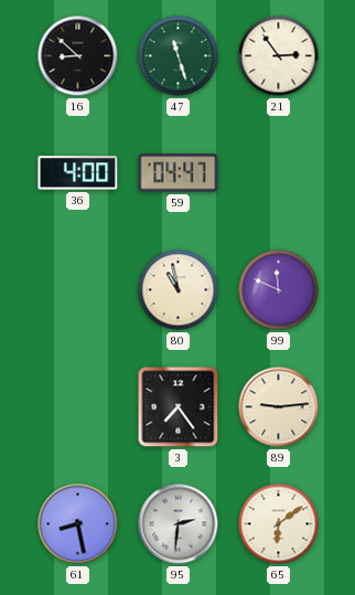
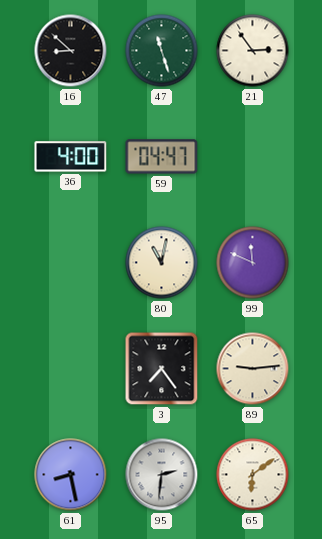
80: 10:58 -> 11:02 (162, 263)
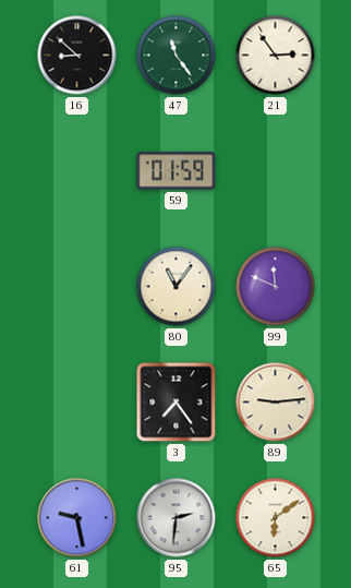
47: 11:27 -> 11:24 (177, 56)
36: 4:00 -> none (71, 157)
59: 04:47 -> 01:59 (177, 171)
80: 11:02 -> 11:06 (177, 287)
61: 8:28 -> 9:28 (77, 518)
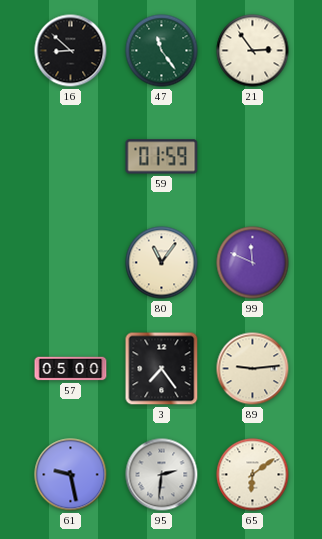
57: none -> 05:00 (71, 369)
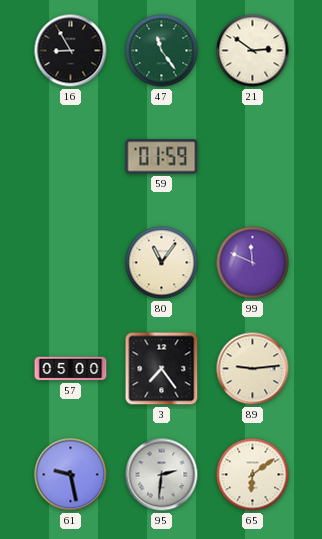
16: 8:52 -> 8:55 (71, 51)
21: 2:54 -> 2:51 (253, 51)
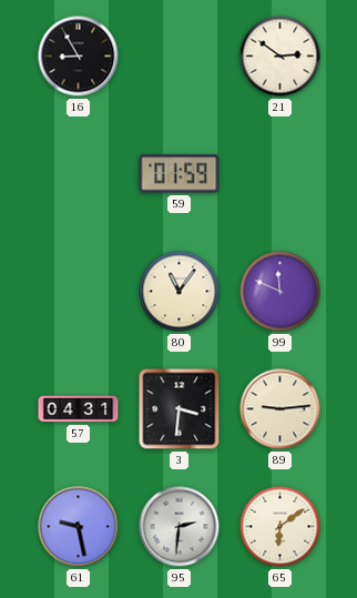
47: 11:24 -> none (162, 51)
57: 05:00 -> 04:31 (79, 409)
3: 7:24 -> 3:31 (180, 409)
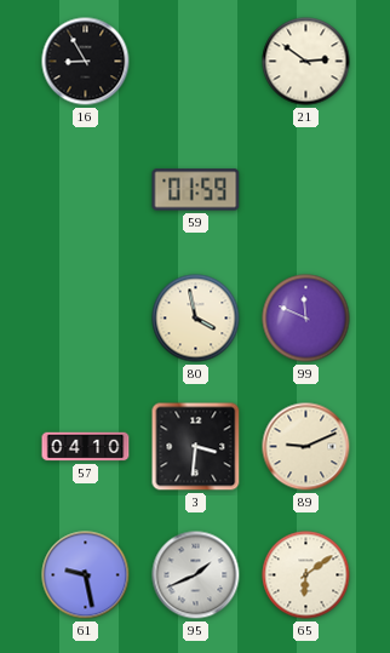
80: 11:06 -> 3:58 (196, 319)
57: 04:31 -> 04:10 (86, 447)
89: 9:14 -> 9:11 (306, 447)
95: 2:31 -> 1:41 (196, 575)
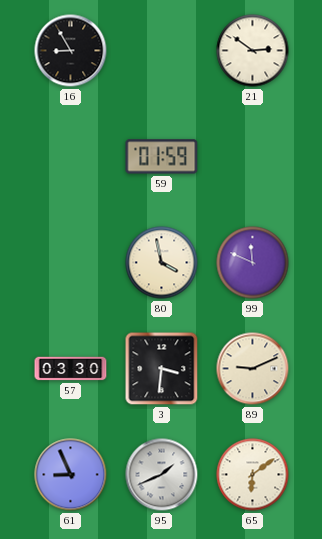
57: 04:10 -> 03:30 (71, 369)
61: 9:28 -> 8:56 (71, 475)
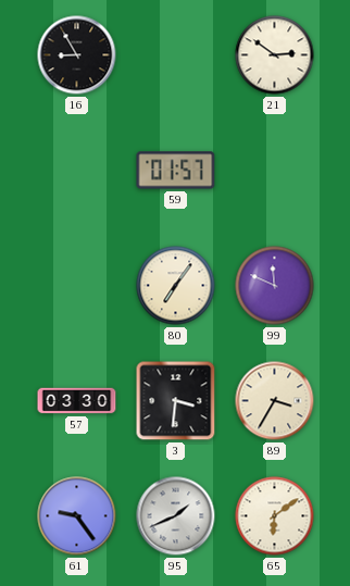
59: 01:59 -> 01:57 (176, 171)
80: 3:58 -> 7:06 (176, 286)
89: 9:11 -> 3:35 (275, 401)
61: 8:56 -> 9:24 (77, 516)
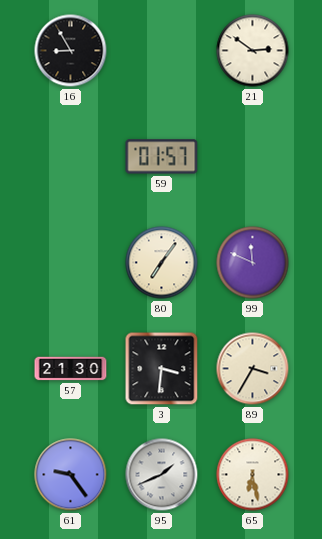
57: 03:30 -> 21:30 (71, 369)
65: 6:09 -> 6:28 (253, 475)
